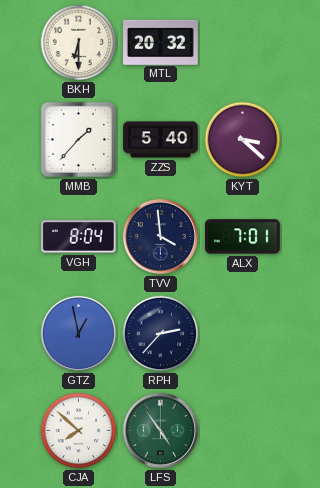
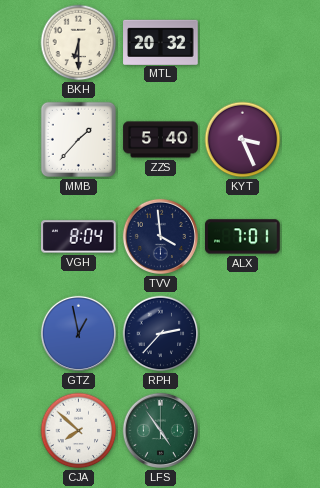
KYT: 3:22 -> 3:26 (243, 140)
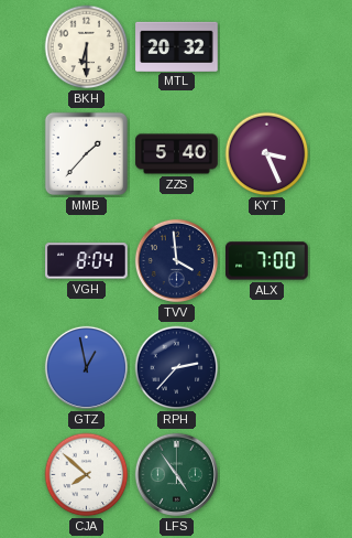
ALX: 7:01 -> 7:00 (267, 261)
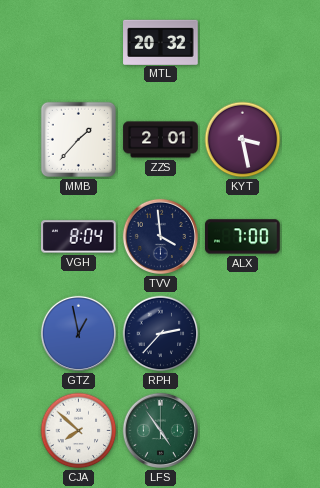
BKH: 6:30 -> none (87, 47)
ZZS: 5:40 -> 2:01 (161, 140)
KYT: 3:26 -> 3:28 (243, 140)
